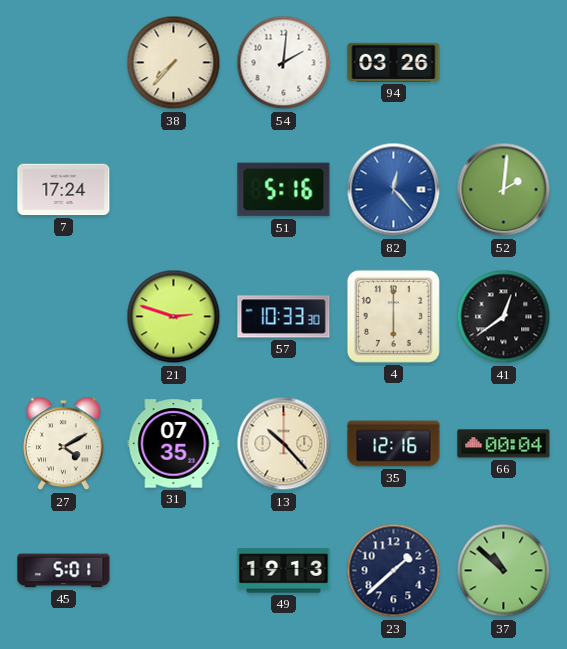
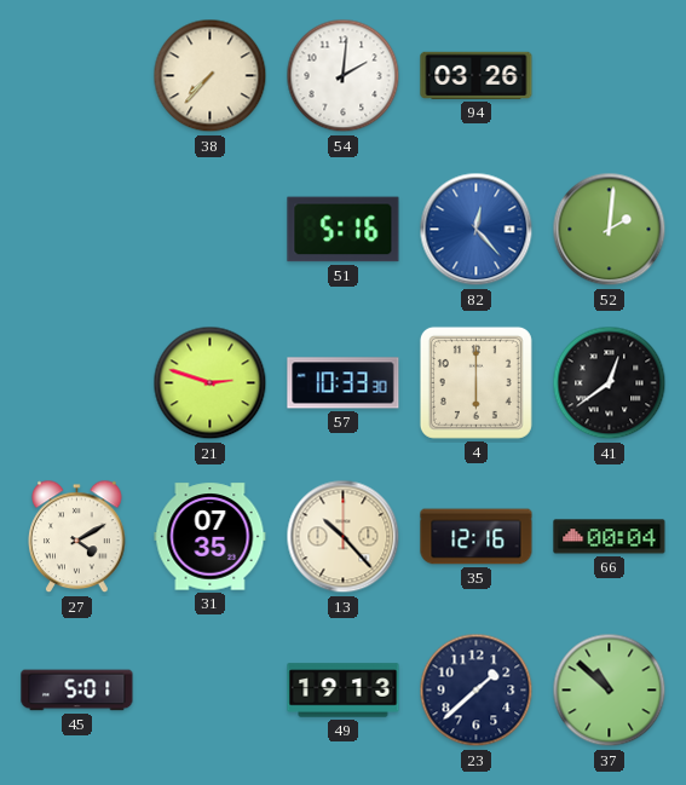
7: 17:24 -> none (64, 190)
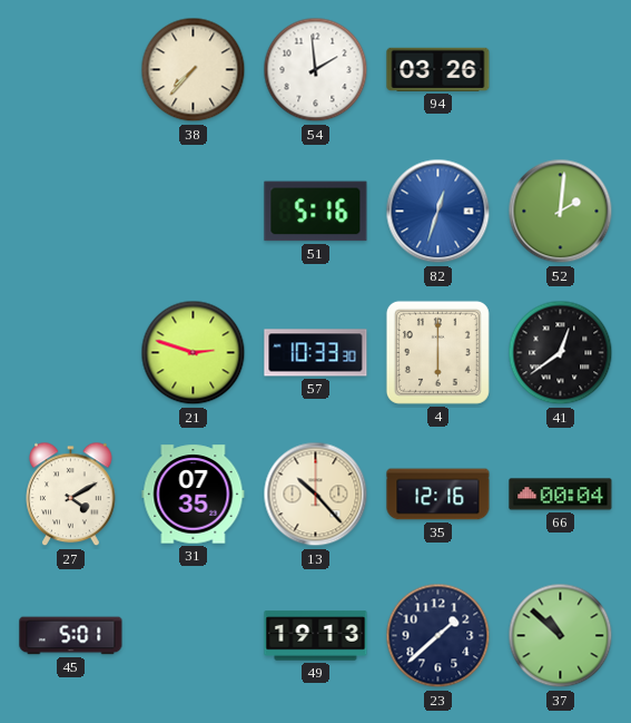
54: 2:01 -> 1:59 (316, 70)
82: 12:23 -> 12:33 (438, 212)
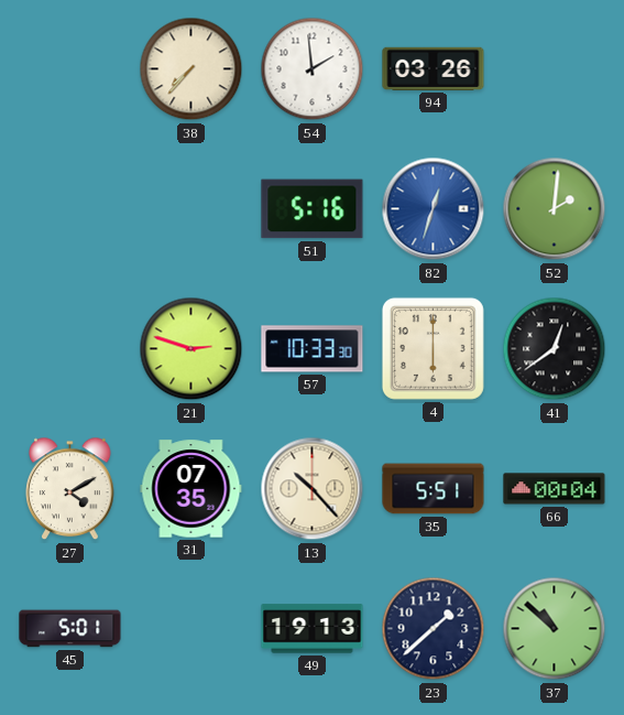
35: 12:16 -> 5:51 (434, 489)
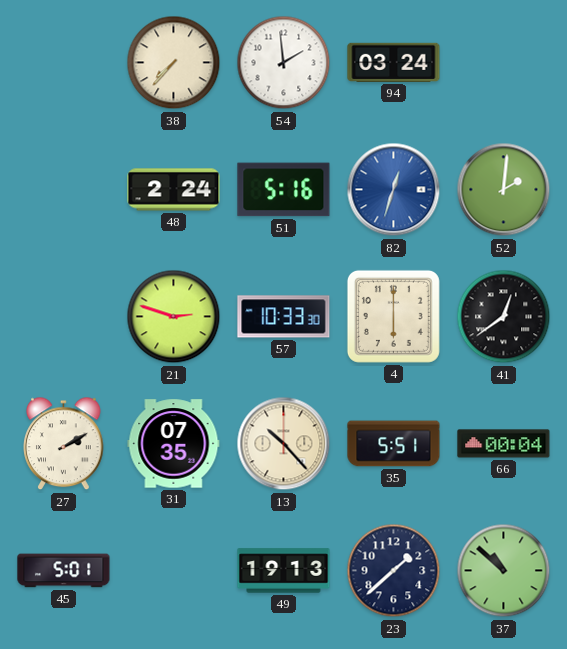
94: 03:26 -> 03:24 (394, 62)
48: none -> 2:24 (174, 190)
27: 4:10 -> 2:10 (64, 444)
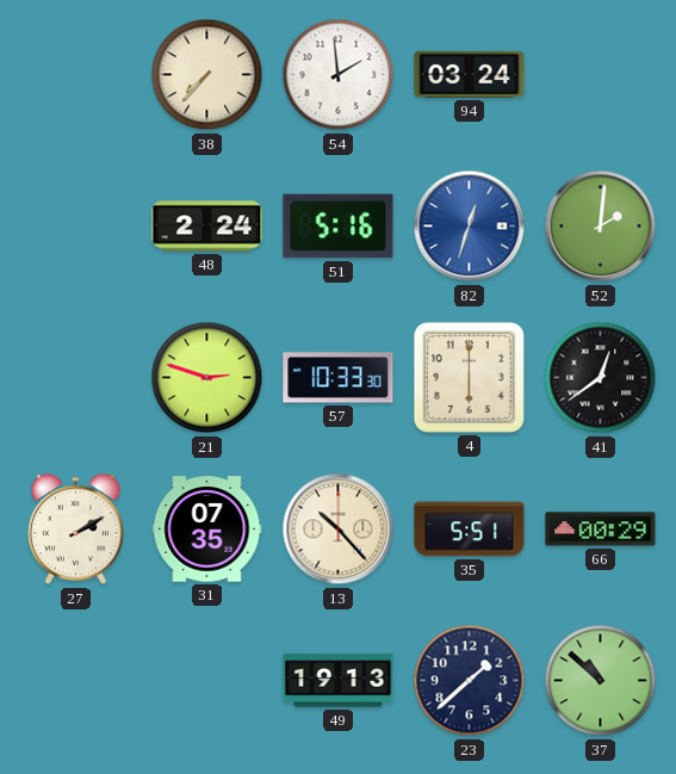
66: 00:04 -> 00:29 (601, 530)
45: 5:01 -> none (64, 571)
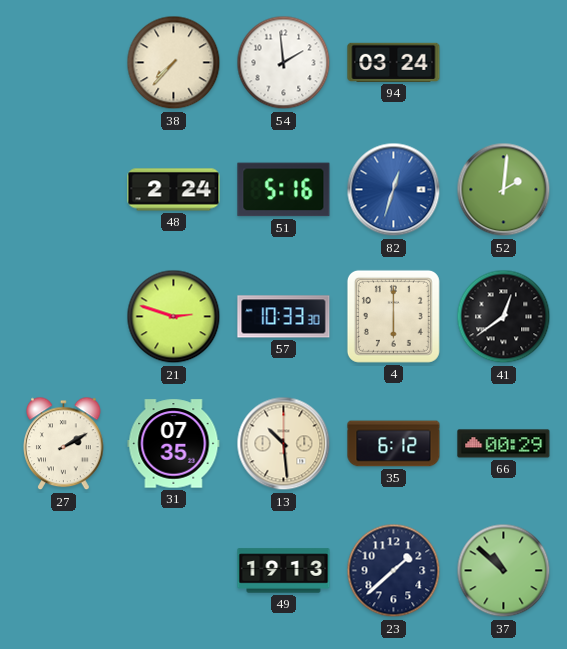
13: 10:23 -> 10:29 (284, 444)
35: 5:51 -> 6:12 (394, 444)
